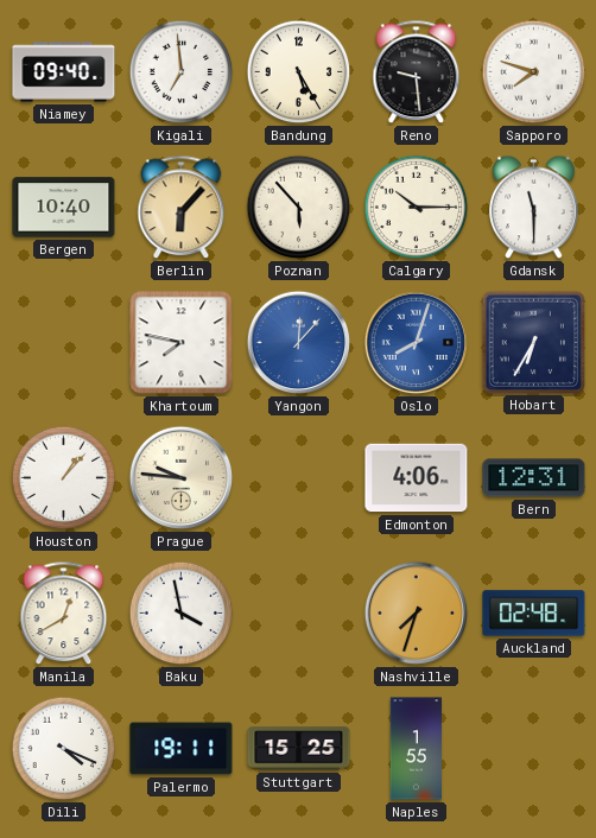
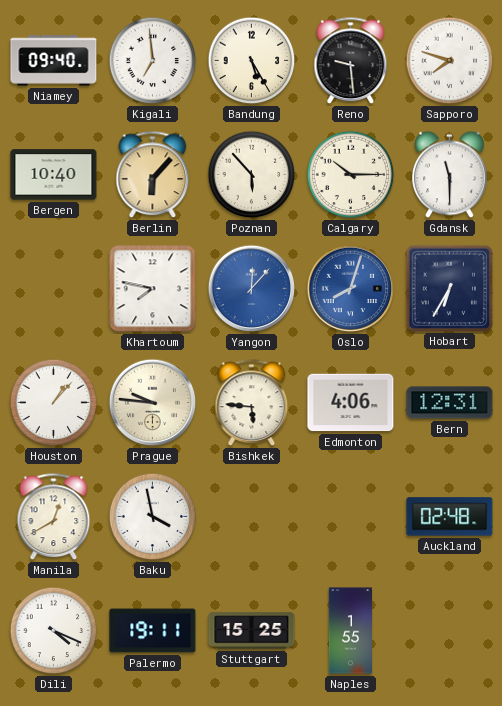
Bishkek: none -> 5:46 (252, 403)
Nashville: 7:33 -> none (417, 614)
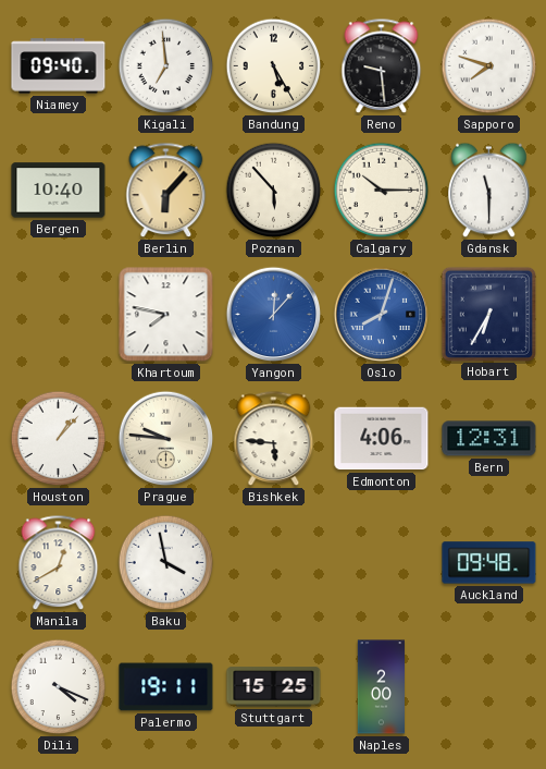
Auckland: 02:48 -> 09:48 (489, 563)
Naples: 1:55 -> 2:00 (381, 687)
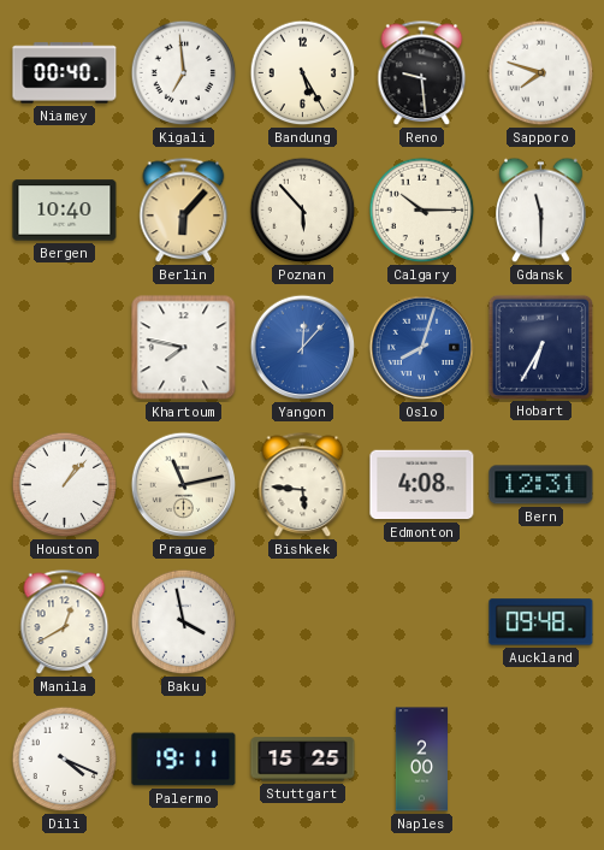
Niamey: 09:40 -> 00:40 (65, 73)
Prague: 9:46 -> 11:13 (184, 485)
Edmonton: 4:06 -> 4:08 (422, 485)
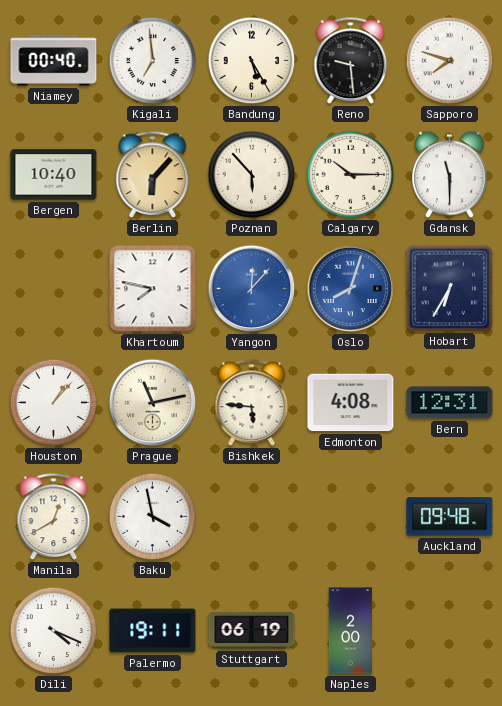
Stuttgart: 15:25 -> 06:19 (252, 631)
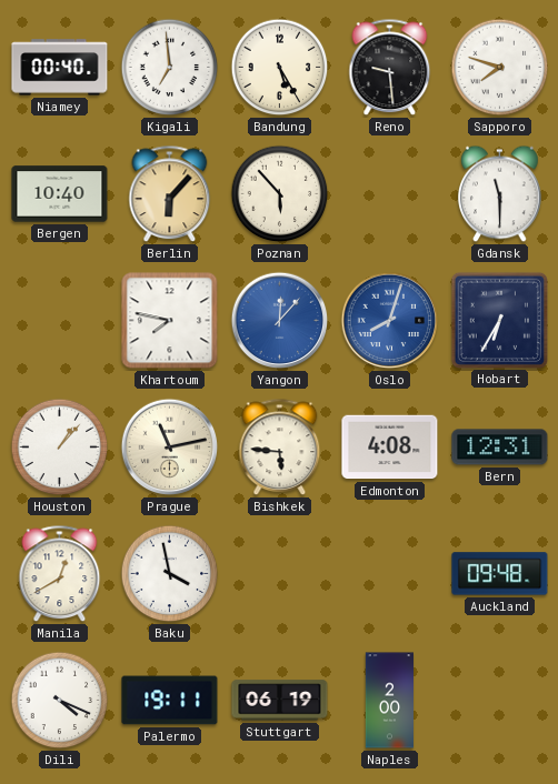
Calgary: 10:15 -> none (351, 175)
